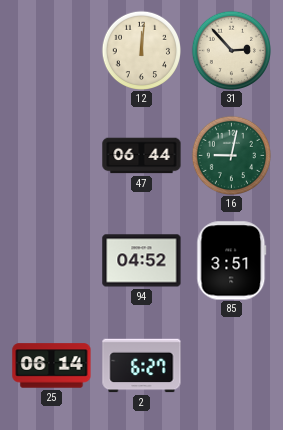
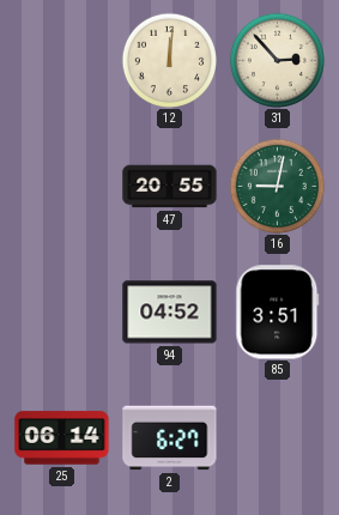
47: 06:44 -> 20:55 (170, 187)
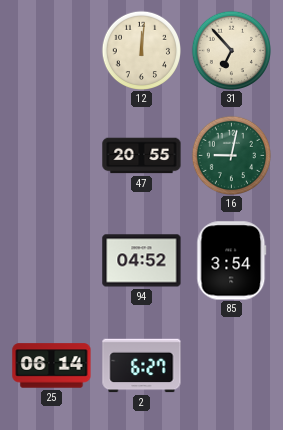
31: 2:53 -> 6:53 (231, 50)
85: 3:51 -> 3:54 (232, 261)
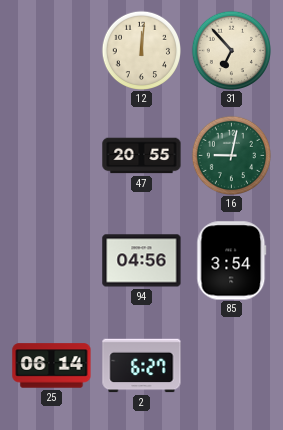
94: 04:52 -> 04:56 (142, 261)
